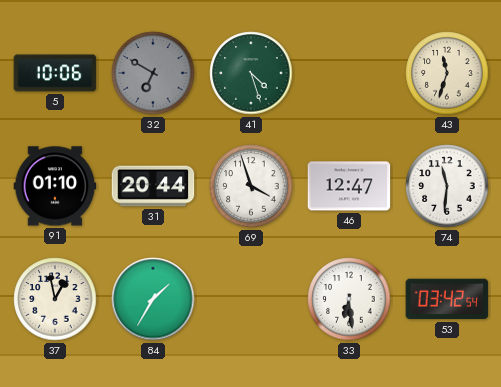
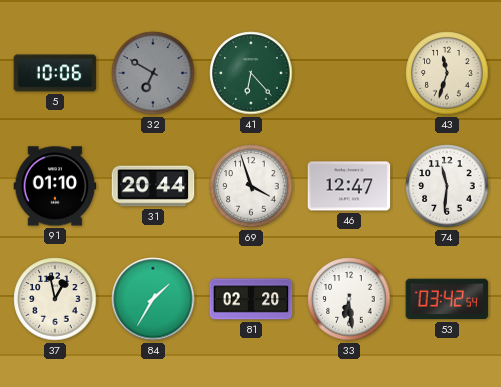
41: 4:27 -> 6:23 (251, 73)
81: none -> 02:20 (251, 299)
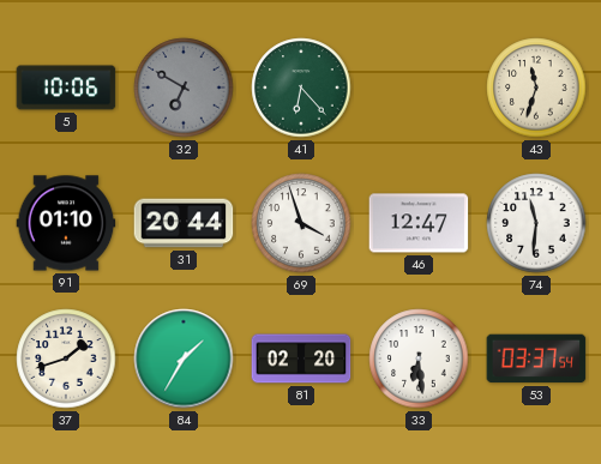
37: 12:58 -> 1:42 (66, 358)
53: 03:42 -> 03:37 (536, 358)
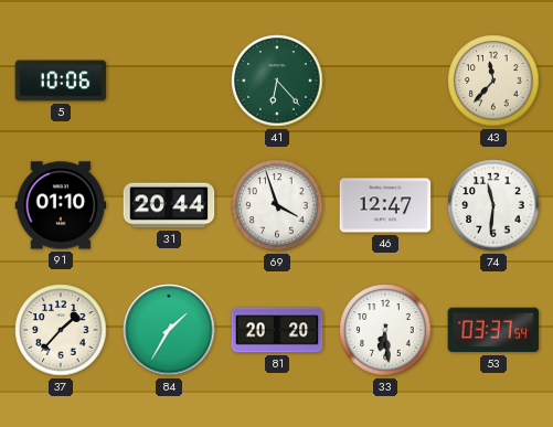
32: 6:50 -> none (184, 88)
43: 11:33 -> 11:37 (493, 81)
37: 1:42 -> 1:37 (61, 330)
81: 02:20 -> 20:20 (277, 330)
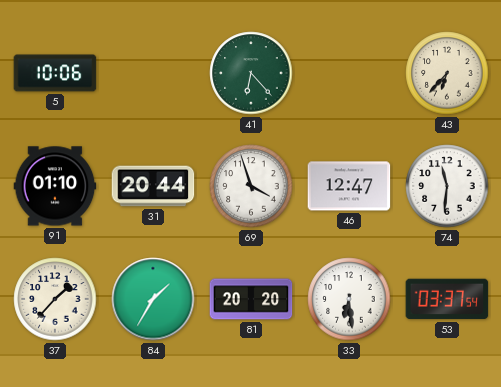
43: 11:37 -> 6:37 (447, 73)
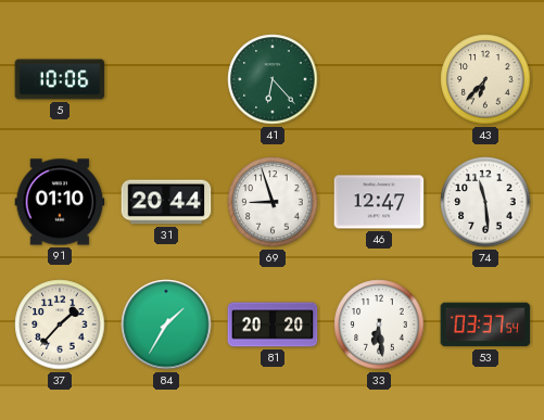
69: 3:57 -> 8:57 (273, 202)
74: 11:31 -> 11:29 (485, 202)
